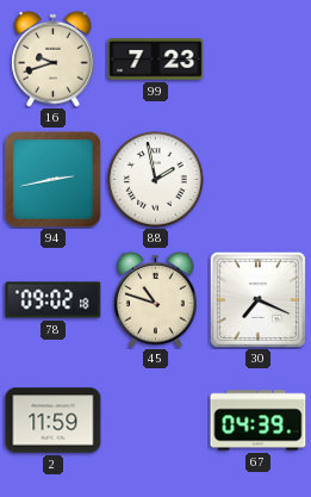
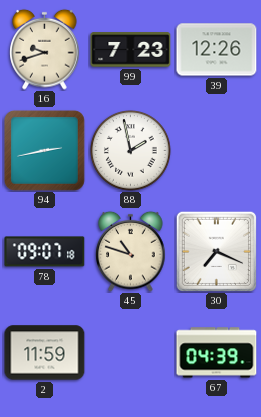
39: none -> 12:26 (217, 50)
78: 09:02 -> 09:07 (45, 252)
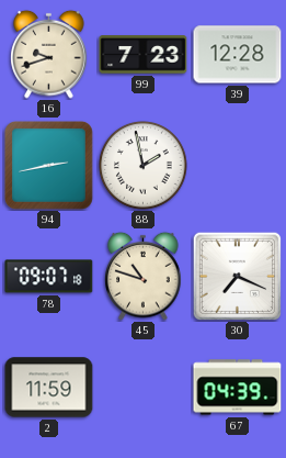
39: 12:26 -> 12:28 (238, 55)
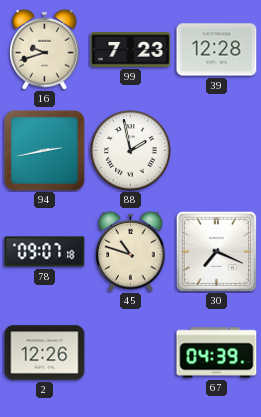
2: 11:59 -> 12:26 (45, 353)
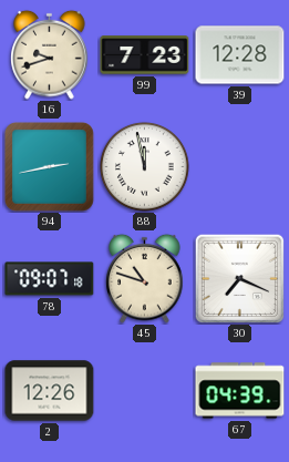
88: 1:58 -> 11:58 (145, 167)
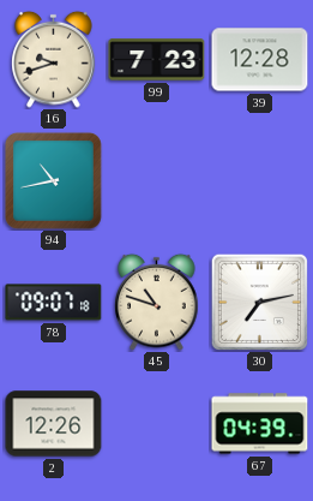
94: 2:43 -> 10:43 (53, 180)
88: 11:58 -> none (145, 167)
30: 7:19 -> 7:13 (259, 302)
